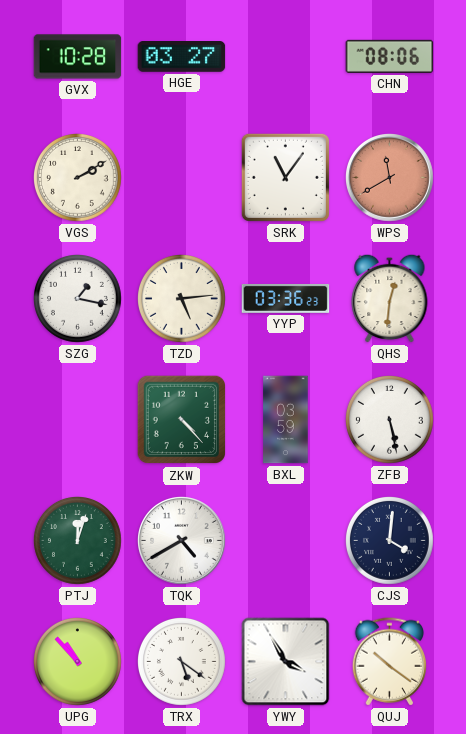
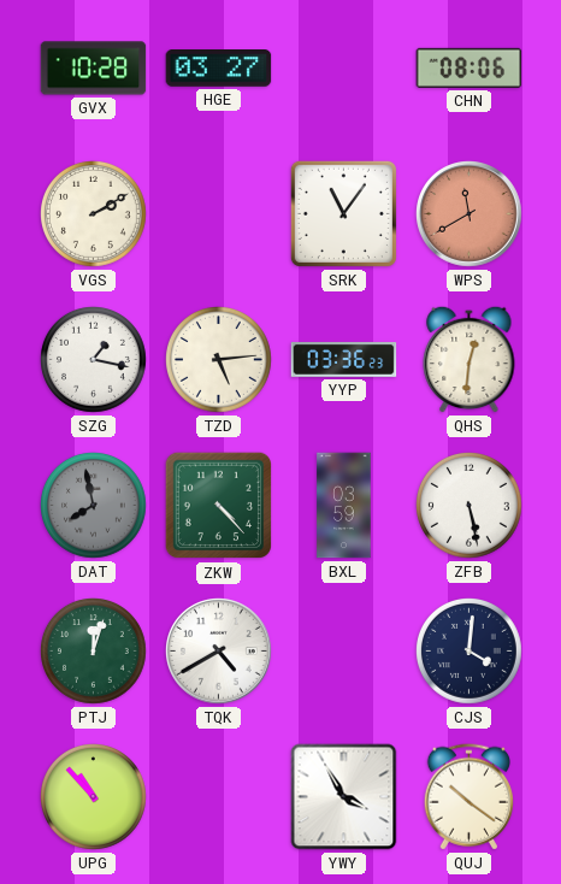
DAT: none -> 7:58 (94, 506)
TRX: 5:21 -> none (182, 662)
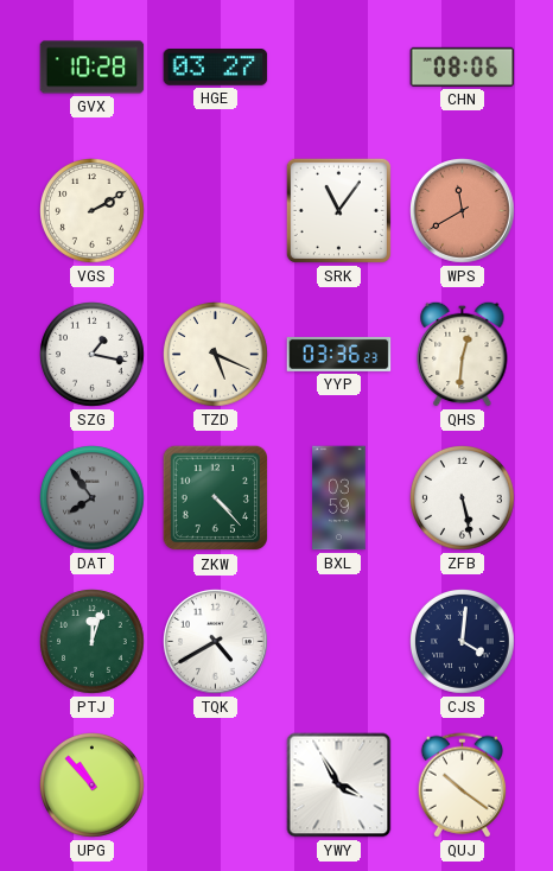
TZD: 5:14 -> 5:19 (216, 355)
DAT: 7:58 -> 7:54 (93, 498)
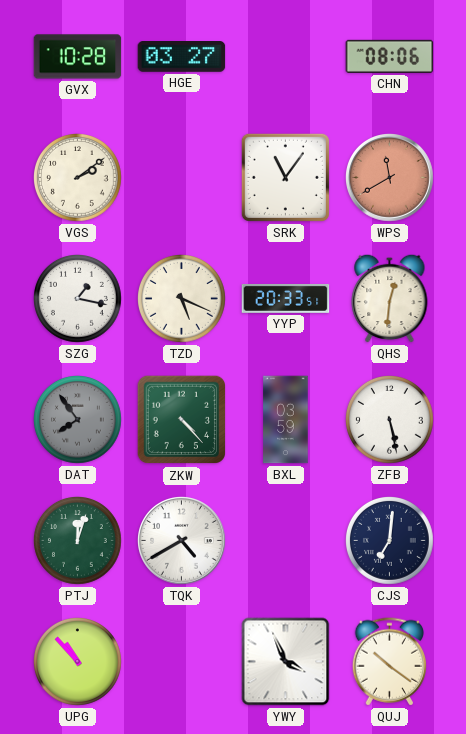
VGS: 2:10 -> 2:09 (78, 178)
YYP: 03:36 -> 20:33 (286, 298)
CJS: 4:01 -> 7:01 (390, 541)
YWY: 3:55 -> 3:56 (286, 662)
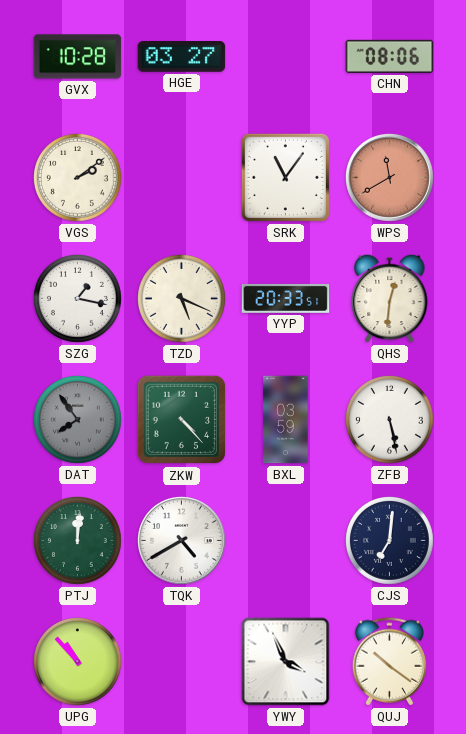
PTJ: 12:03 -> 12:01 (78, 541)
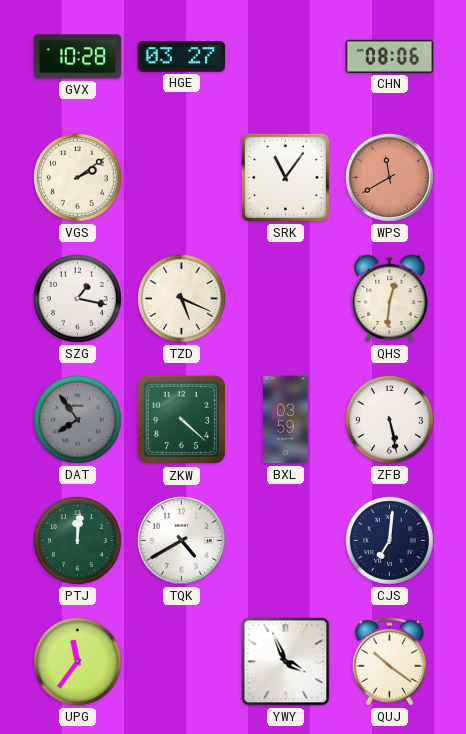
YYP: 20:33 -> none (286, 298)
ZKW: 4:23 -> 4:22 (182, 420)
UPG: 10:53 -> 11:36 (78, 662)
